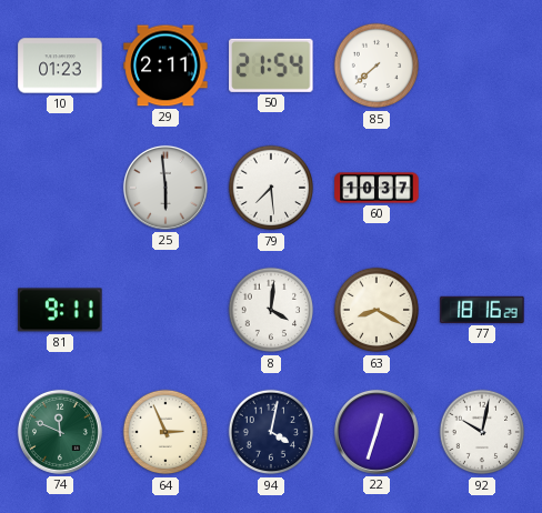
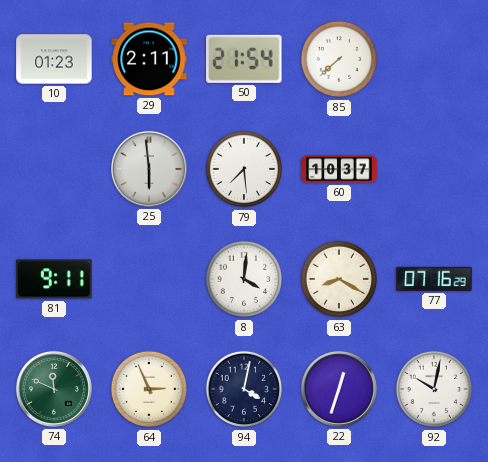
77: 18:16 -> 07:16 (434, 279)
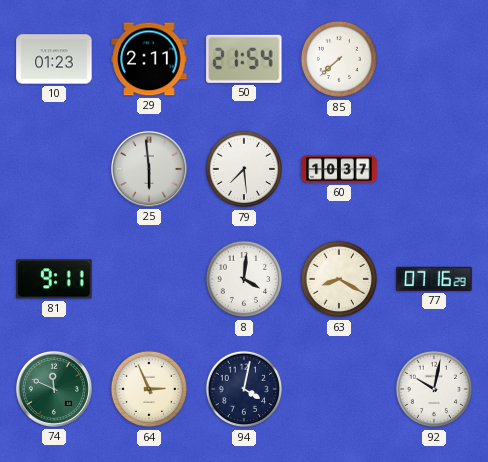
22: 12:33 -> none (339, 389)
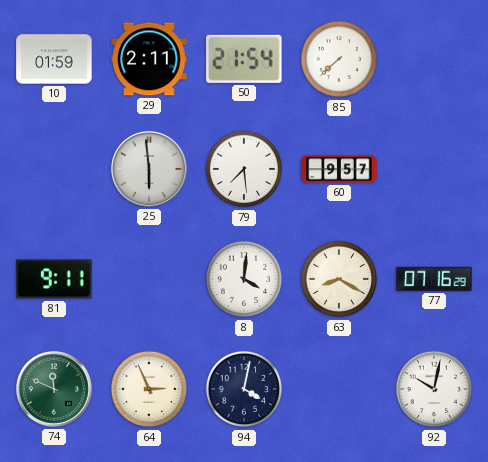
10: 01:23 -> 01:59 (54, 59)
60: 10:37 -> 9:57 (339, 169)
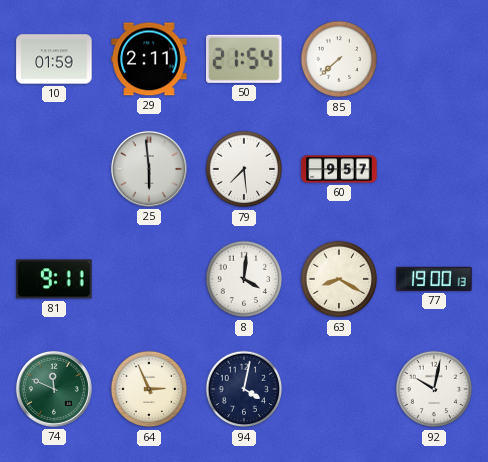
77: 07:16 -> 19:00 (434, 279)
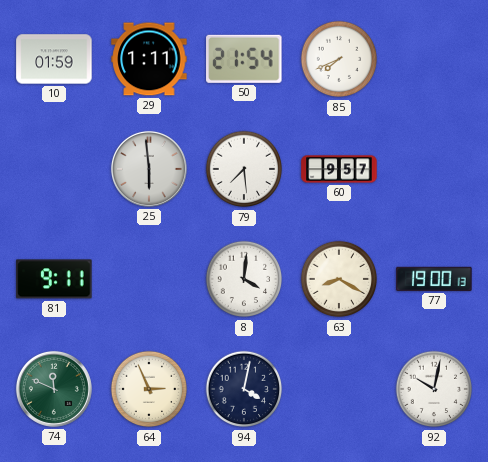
29: 2:11 -> 1:11 (149, 59)
85: 7:38 -> 7:41 (339, 59)
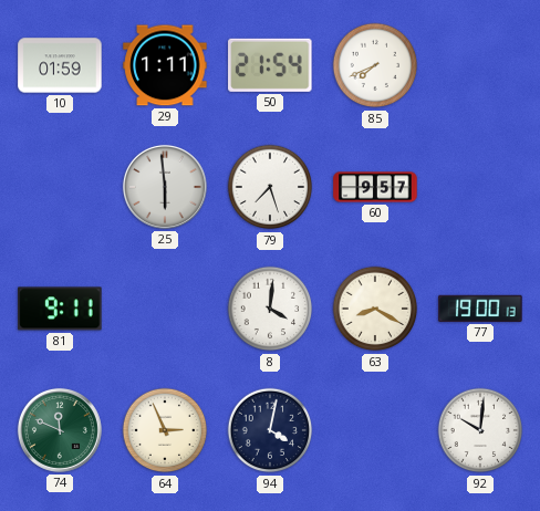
79: 7:29 -> 7:27 (270, 187)
92: 10:02 -> 10:01 (480, 430)
